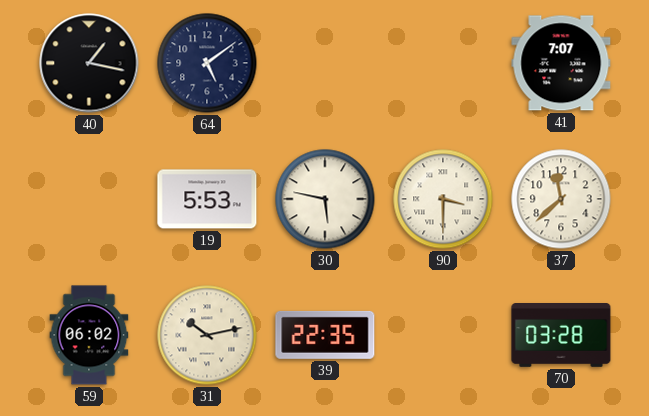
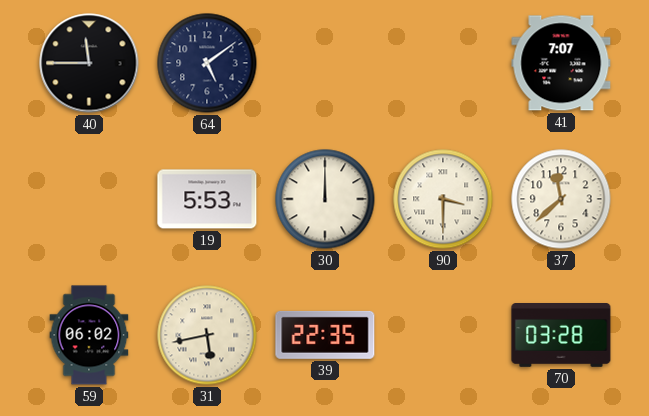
40: 1:17 -> 11:45 (89, 63)
30: 5:47 -> 12:00 (325, 199)
31: 10:13 -> 5:43 (207, 335)
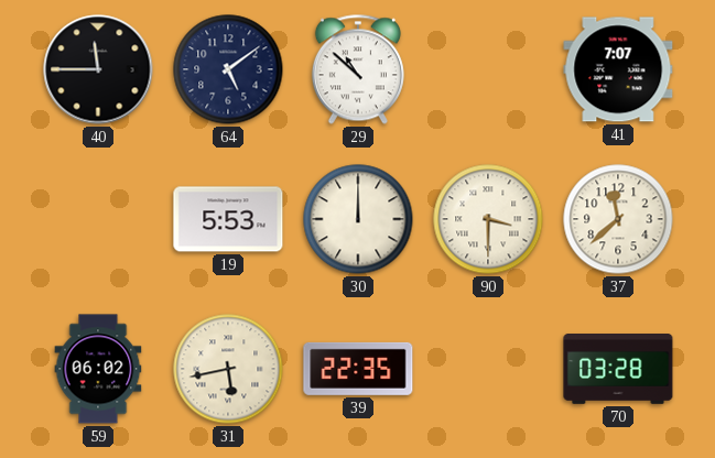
29: none -> 10:52 (358, 69)
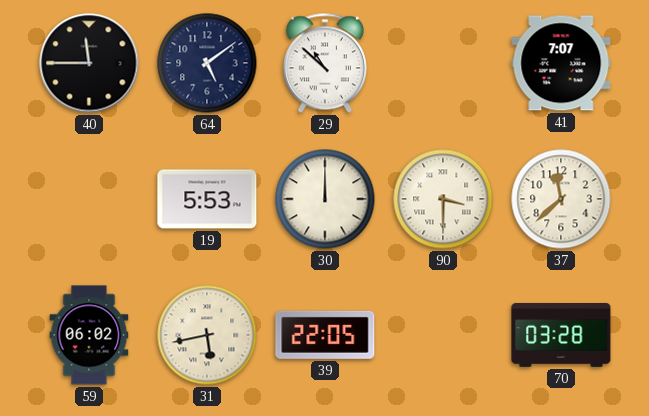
39: 22:35 -> 22:05 (325, 335)
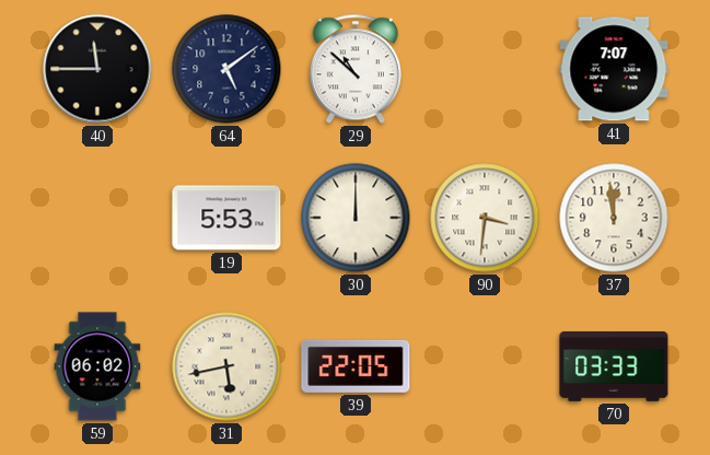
90: 3:30 -> 3:31 (485, 218)
37: 11:38 -> 11:59 (614, 218)
70: 03:28 -> 03:33 (614, 367)
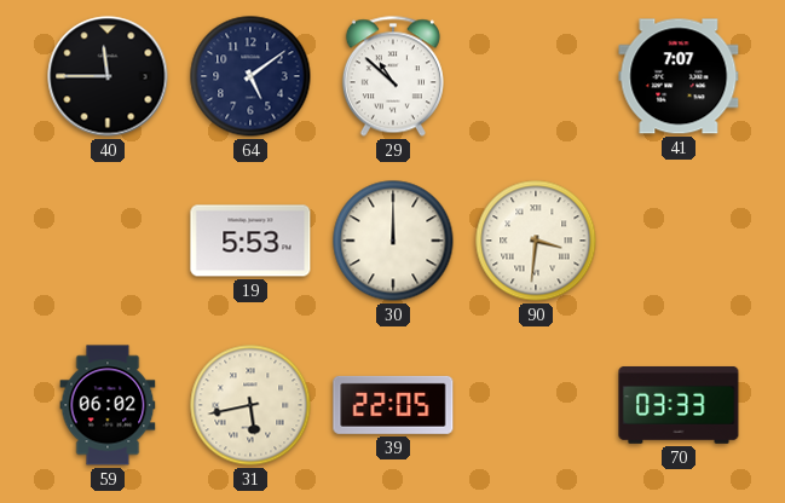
37: 11:59 -> none (614, 218)
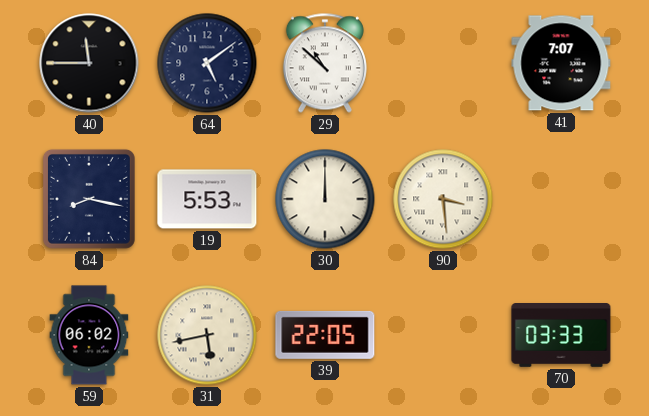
84: none -> 8:17 (89, 199)
90: 3:31 -> 3:29 (443, 199)
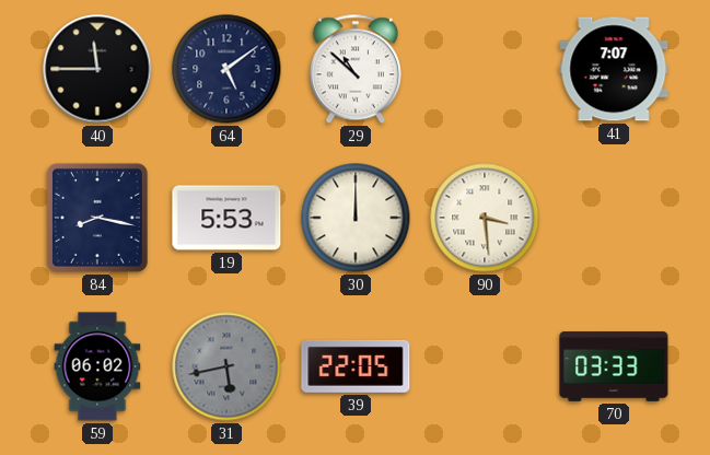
31 dial: cream -> grey (226, 366)
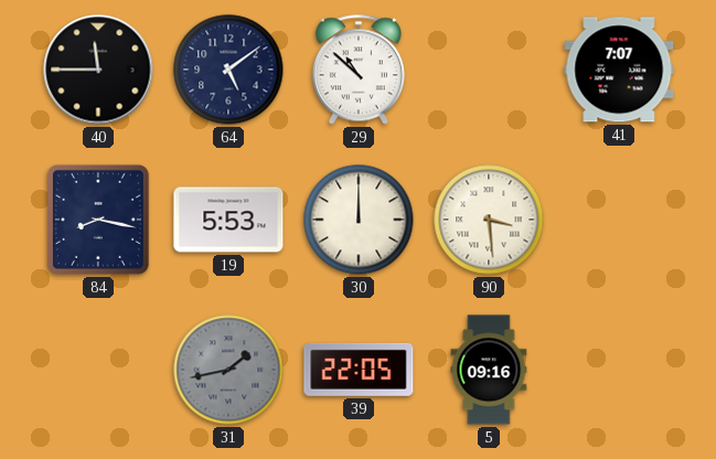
59: 06:02 -> none (97, 366)
31: 5:43 -> 1:43 (228, 370)
5: none -> 09:16 (489, 370)
70: 03:33 -> none (614, 367)
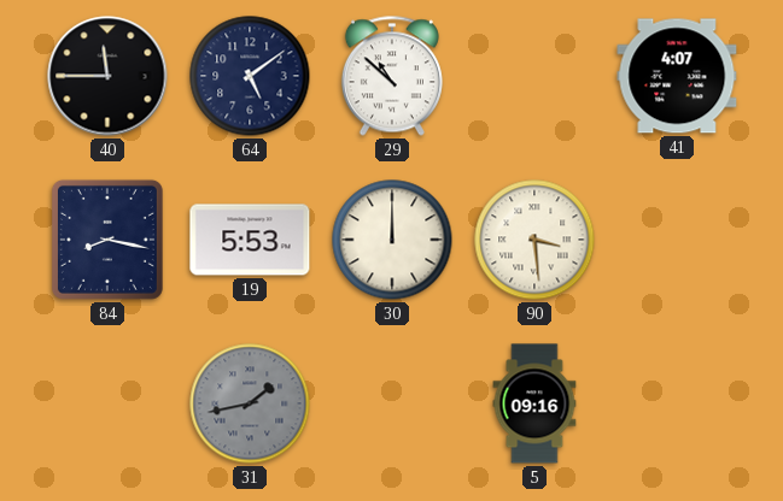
41: 7:07 -> 4:07 (677, 76)
39: 22:05 -> none (359, 370)
